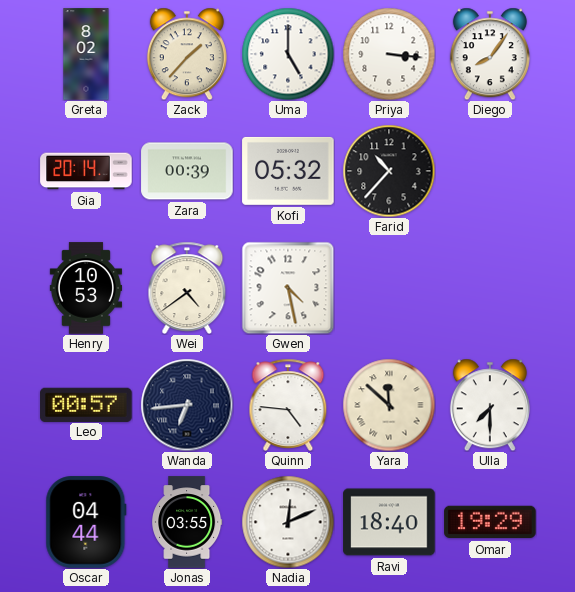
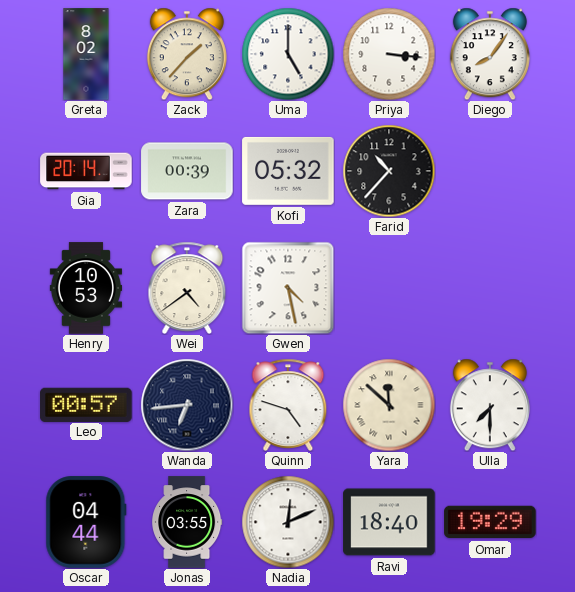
Quinn: 4:46 -> 4:48 (288, 404)
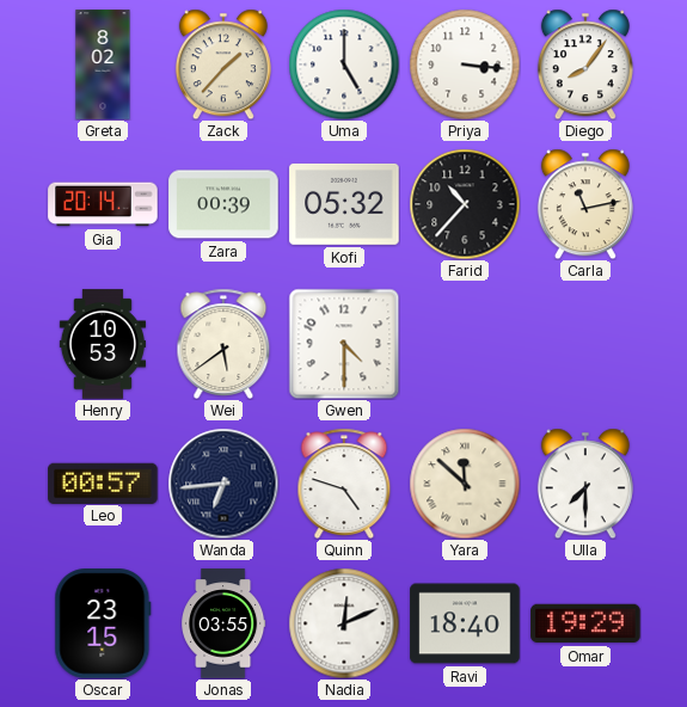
Carla: none -> 11:13 (585, 204)
Wei: 4:39 -> 5:39 (223, 343)
Gwen: 4:28 -> 4:30 (344, 344)
Oscar: 04:44 -> 23:15 (103, 623)
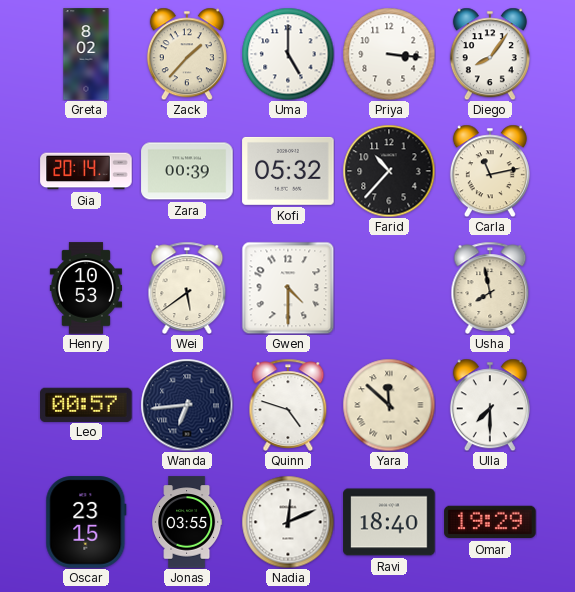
Usha: none -> 7:58 (490, 287)
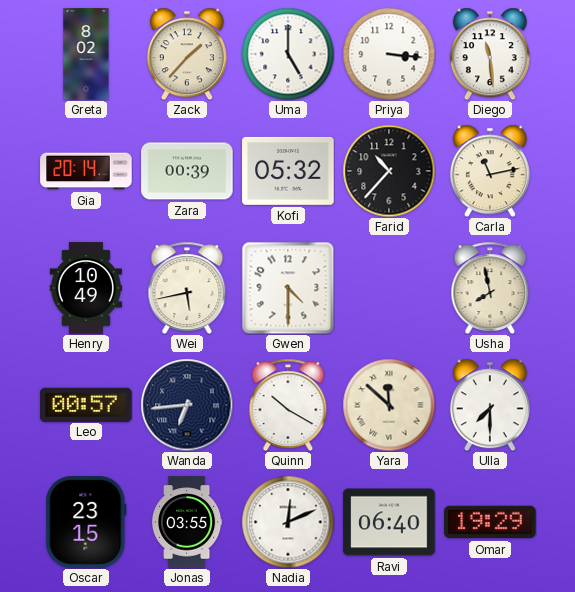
Diego: 8:06 -> 11:29 (490, 54)
Henry: 10:53 -> 10:49 (85, 288)
Wei: 5:39 -> 5:43 (187, 287)
Quinn: 4:48 -> 10:20 (288, 404)
Ravi: 18:40 -> 06:40 (389, 522)
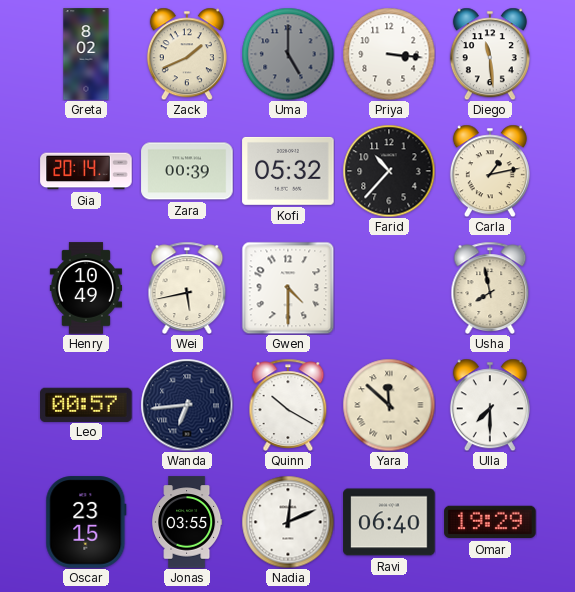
Zack: 1:37 -> 1:41 (187, 54)
Uma dial: white -> grey (288, 54)
Carla: 11:13 -> 1:13 (490, 171)
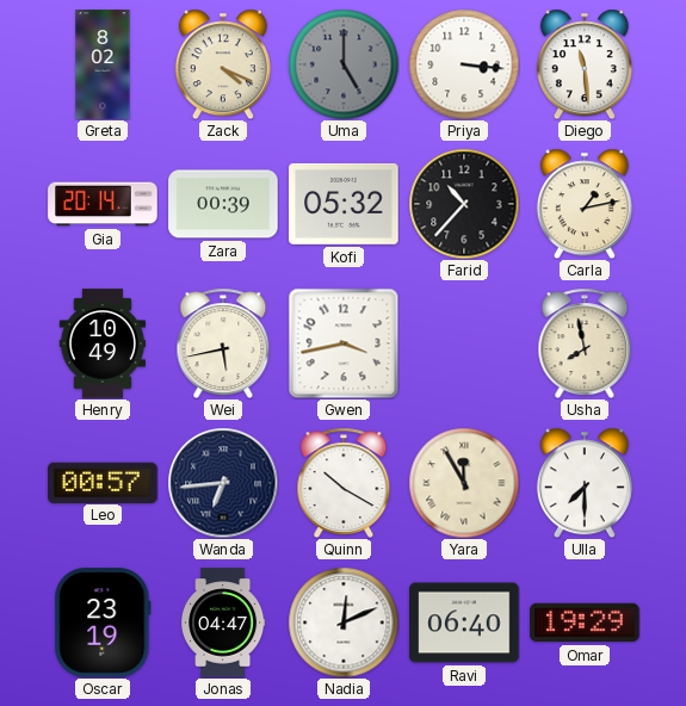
Zack: 1:41 -> 4:19 (223, 64)
Gwen: 4:30 -> 3:43 (344, 343)
Yara: 11:52 -> 11:55 (464, 483)
Oscar: 23:15 -> 23:19 (103, 623)
Jonas: 03:55 -> 04:47 (224, 623)
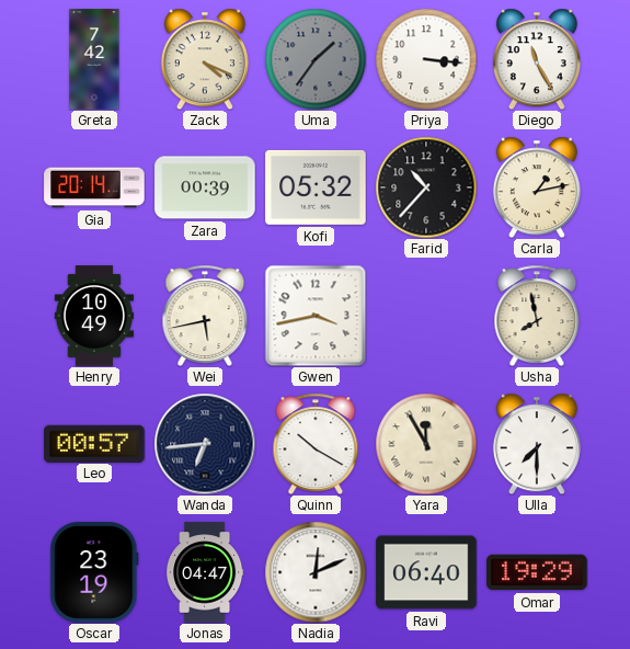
Greta: 8:02 -> 7:42 (94, 59)
Uma: 5:00 -> 1:36 (316, 59)
Diego: 11:29 -> 11:25 (537, 59)
